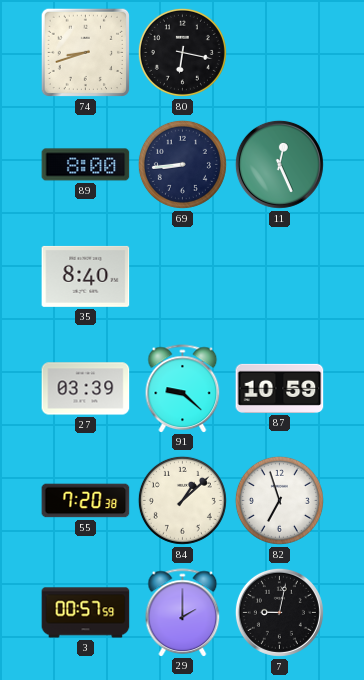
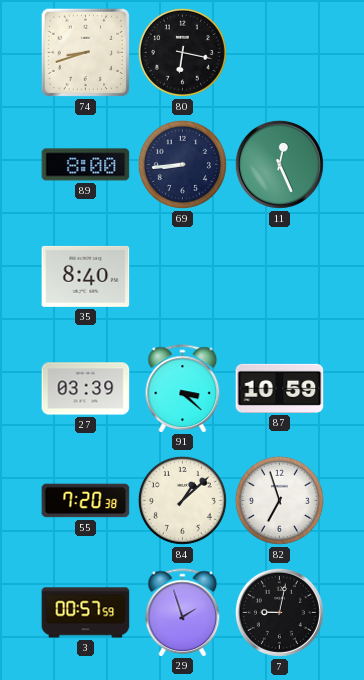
91: 9:22 -> 3:22 (183, 388)
29: 2:00 -> 1:57 (183, 612)
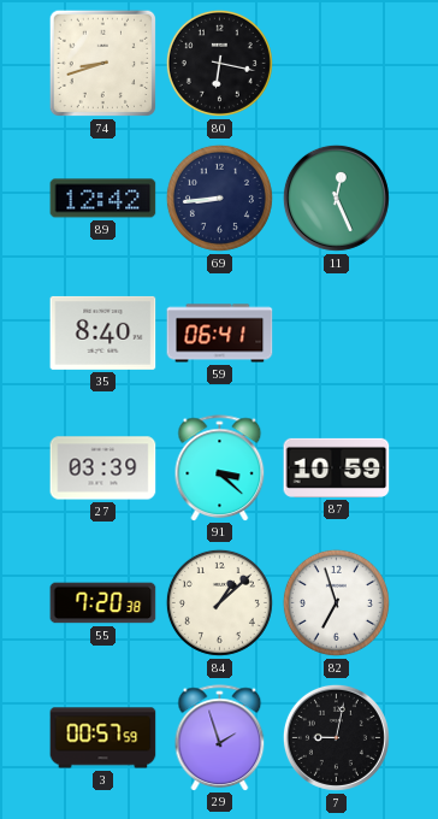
89: 8:00 -> 12:42 (103, 199)
59: none -> 06:41 (220, 334)
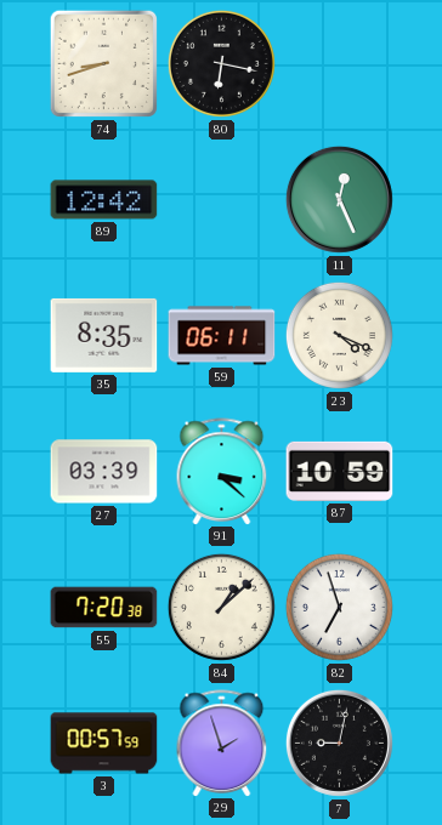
69: 8:44 -> none (219, 198)
35: 8:40 -> 8:35 (104, 335)
59: 06:41 -> 06:11 (222, 336)
23: none -> 4:19 (339, 335)
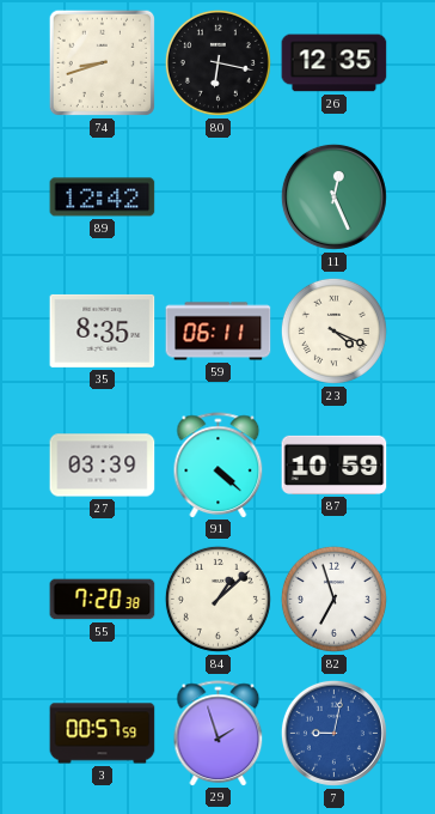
26: none -> 12:35 (335, 63)
91: 3:22 -> 4:22 (219, 464)
7 dial: black -> blue (333, 733)
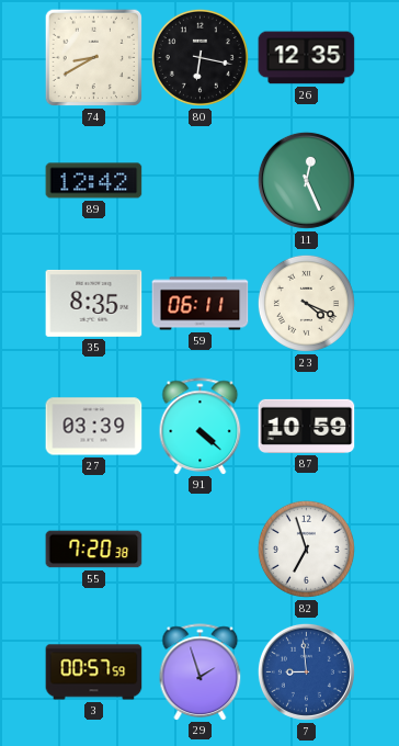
74: 8:42 -> 8:40 (94, 58)
84: 1:08 -> none (217, 599)
7: 9:02 -> 8:59 (306, 671)
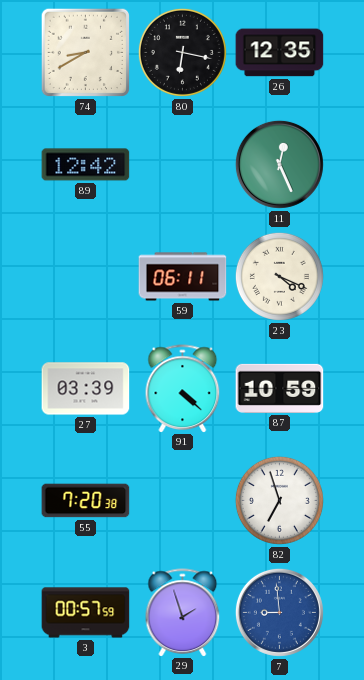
35: 8:35 -> none (94, 303)
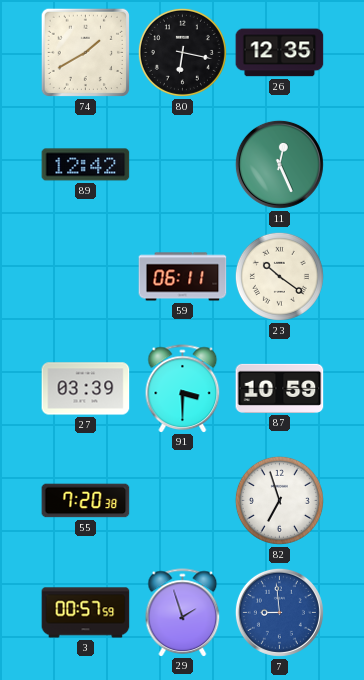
74: 8:40 -> 1:40 (86, 53)
23: 4:19 -> 10:21 (279, 276)
91: 4:22 -> 3:30 (183, 388)
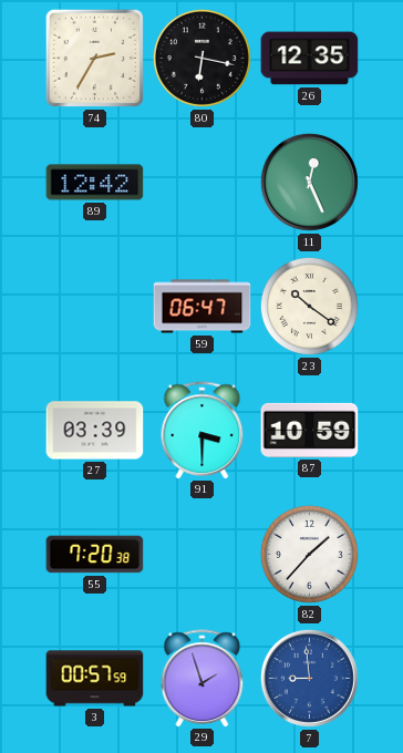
74: 1:40 -> 2:35 (95, 59)
59: 06:11 -> 06:47 (203, 307)
82: 6:57 -> 1:37 (309, 554)
